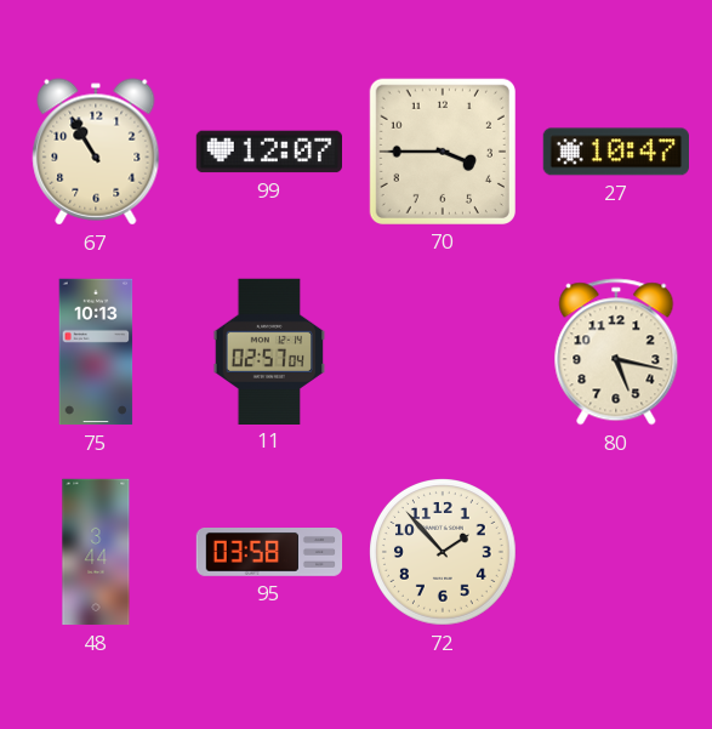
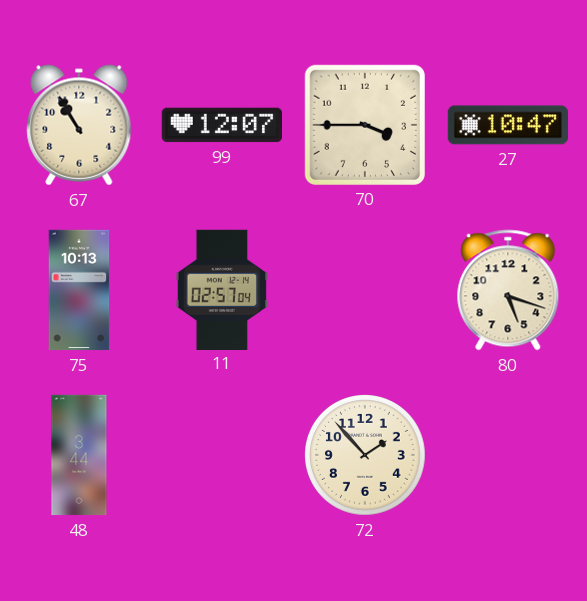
80: 5:17 -> 5:18 (508, 290)
95: 03:58 -> none (269, 553)
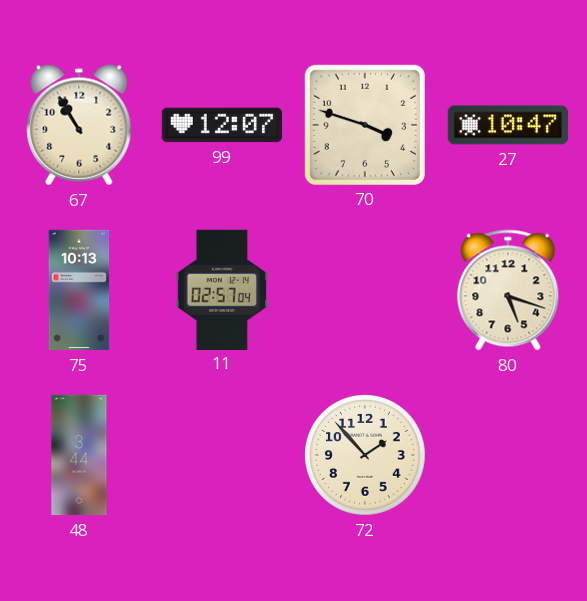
70: 3:45 -> 3:48 (365, 125)
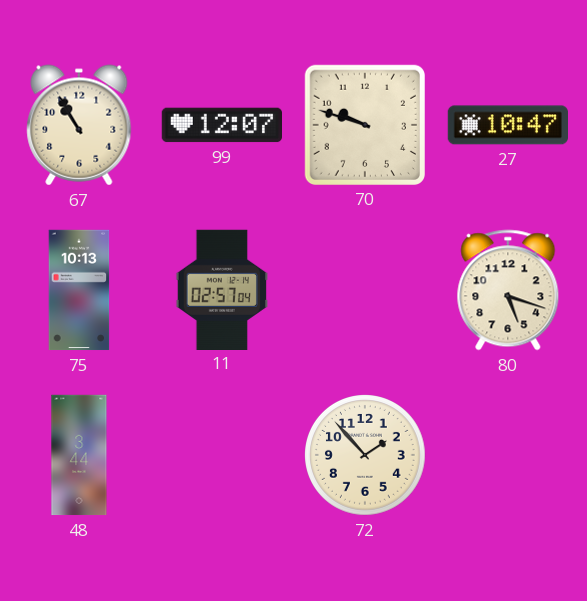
70: 3:48 -> 9:48 (365, 125)
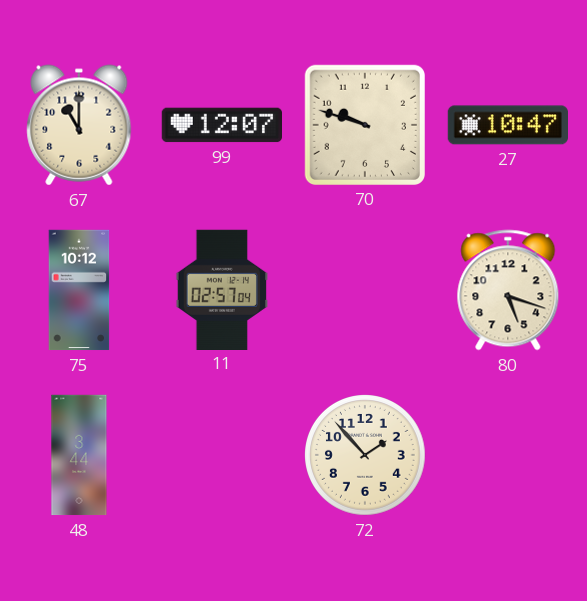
67: 10:55 -> 11:00 (79, 125)
75: 10:13 -> 10:12 (79, 290)
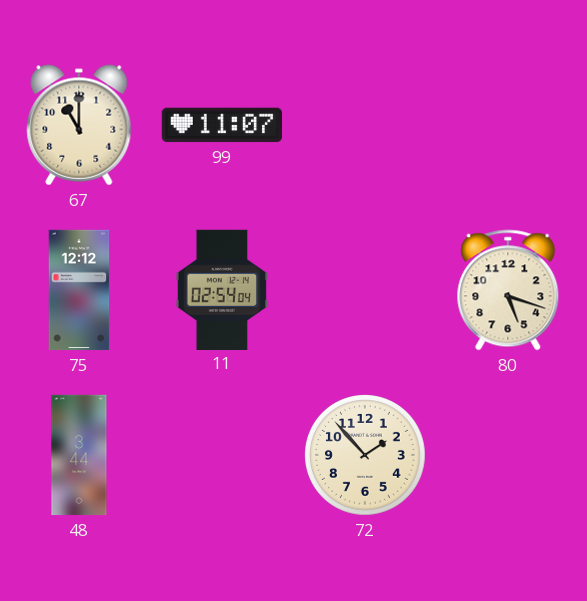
99: 12:07 -> 11:07 (221, 125)
70: 9:48 -> none (365, 125)
27: 10:47 -> none (507, 125)
75: 10:12 -> 12:12 (79, 290)
11: 02:57 -> 02:54 (222, 289)
